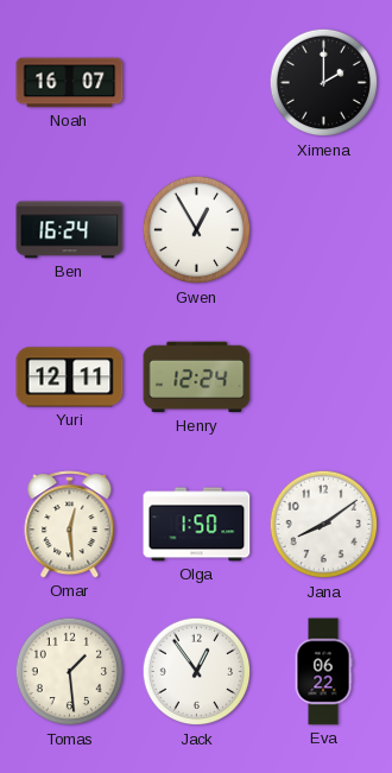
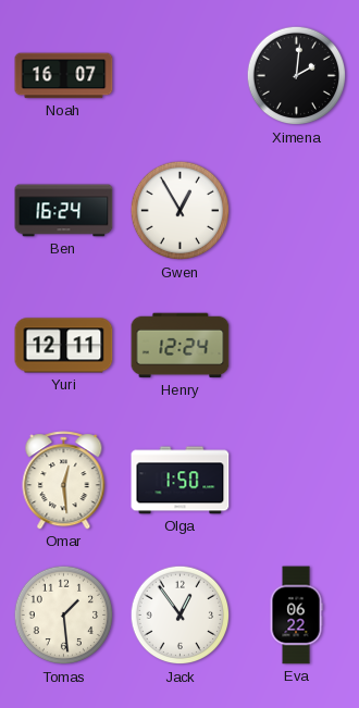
Ximena: 2:00 -> 2:01 (297, 76)
Jana: 8:09 -> none (324, 525)
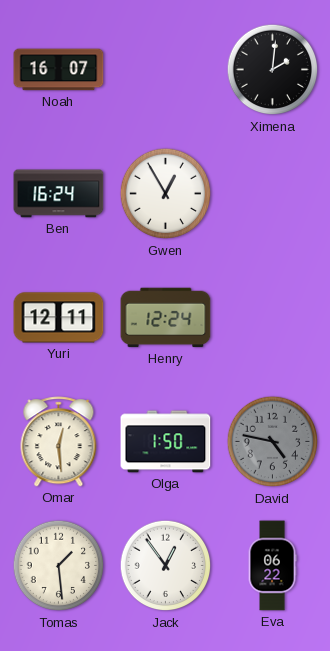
David: none -> 4:47 (273, 442)
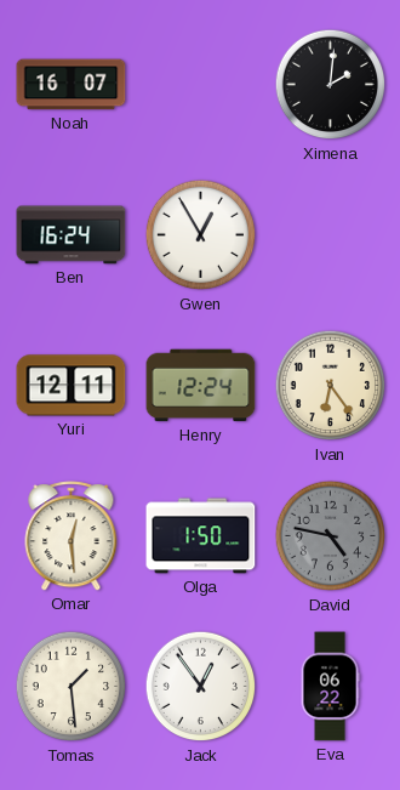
Ivan: none -> 6:24 (331, 386)
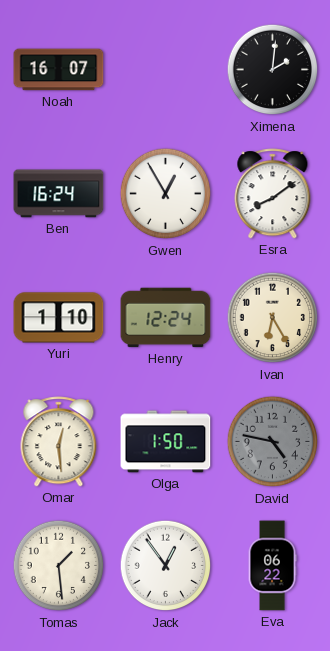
Esra: none -> 8:09 (273, 194)
Yuri: 12:11 -> 1:10 (59, 318)
Ivan: 6:24 -> 6:25 (273, 318)
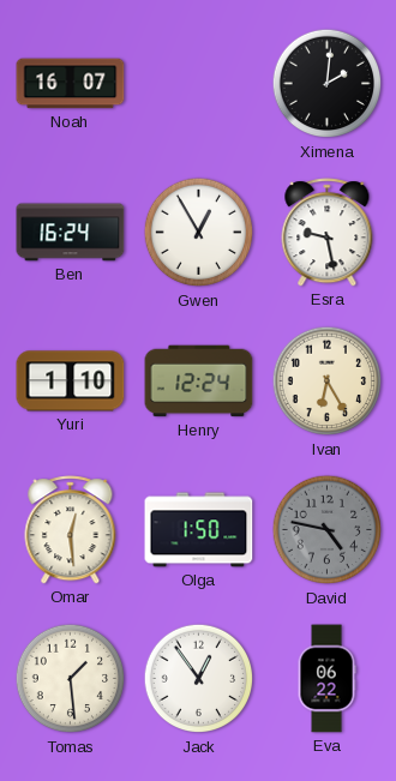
Esra: 8:09 -> 9:28 (328, 233)
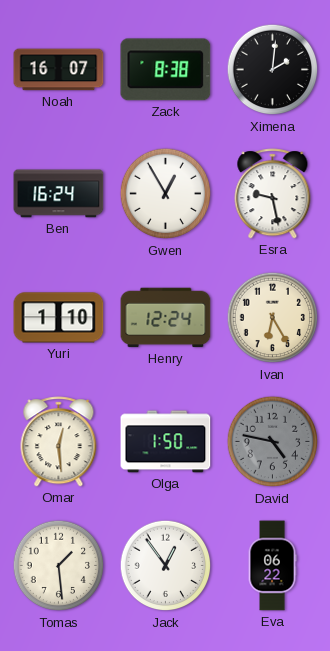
Zack: none -> 8:38 (166, 70)
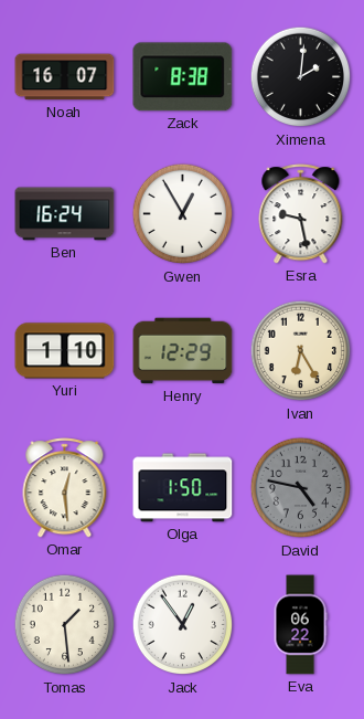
Henry: 12:24 -> 12:29 (183, 351)
